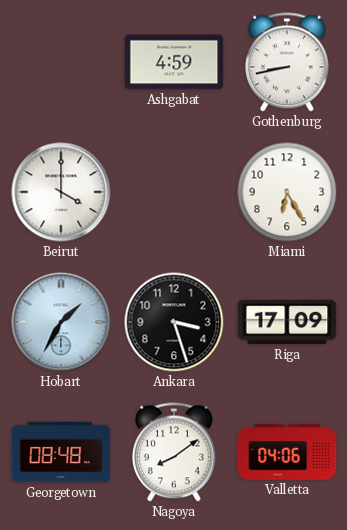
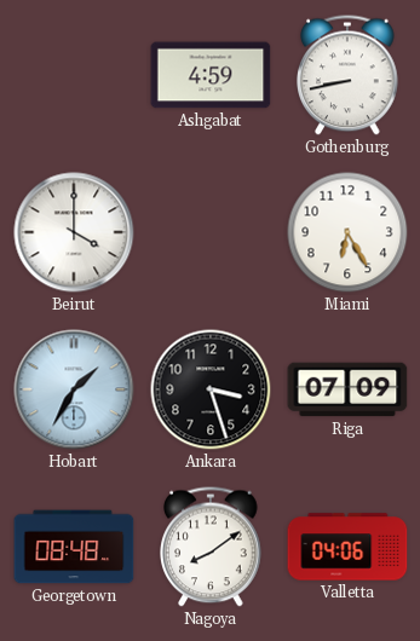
Riga: 17:09 -> 07:09 (347, 389)
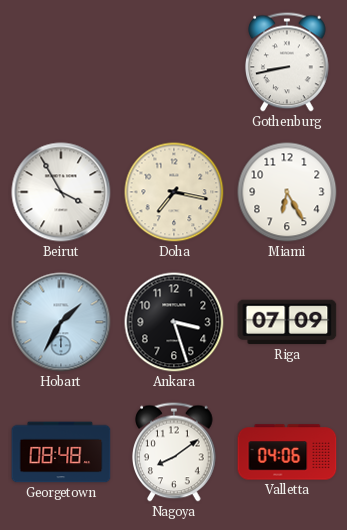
Ashgabat: 4:59 -> none (211, 75)
Beirut: 4:00 -> 3:55 (61, 192)
Doha: none -> 7:17 (174, 192)
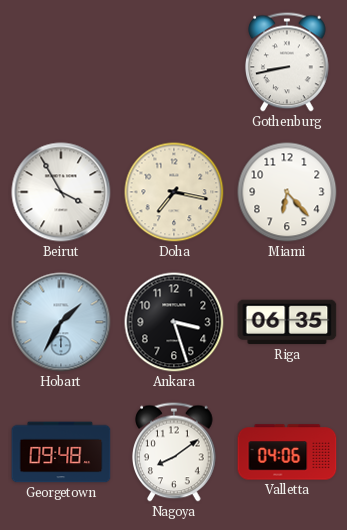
Miami: 6:25 -> 6:23 (287, 192)
Riga: 07:09 -> 06:35 (287, 322)
Georgetown: 08:48 -> 09:48 (61, 452)
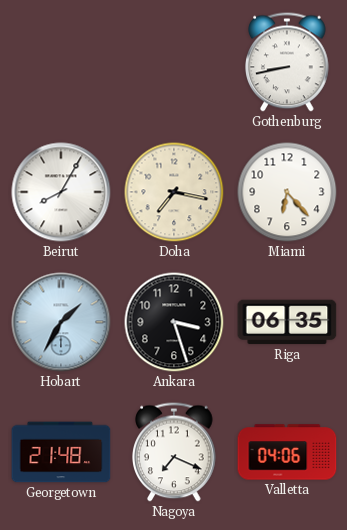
Beirut: 3:55 -> 8:05 (61, 192)
Georgetown: 09:48 -> 21:48 (61, 452)
Nagoya: 8:09 -> 7:19 (174, 452)
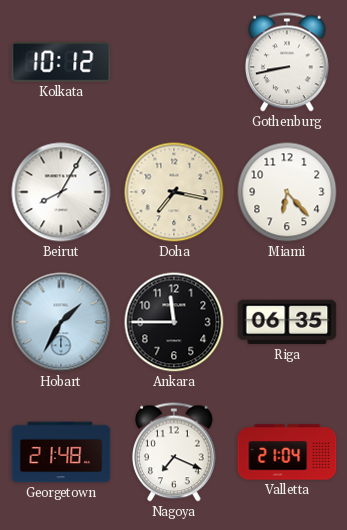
Kolkata: none -> 10:12 (61, 62)
Ankara: 3:27 -> 11:45 (174, 322)
Valletta: 04:06 -> 21:04 (287, 452)
